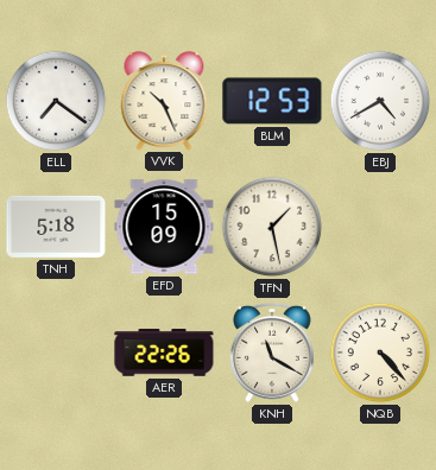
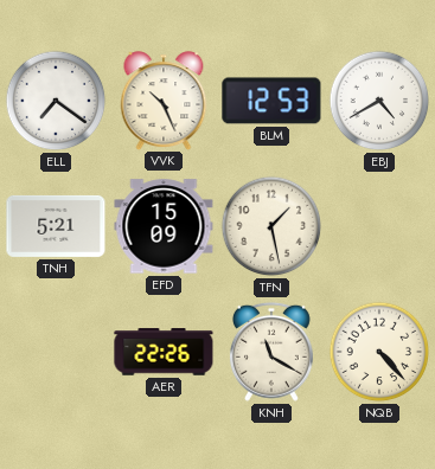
TNH: 5:18 -> 5:21 (56, 226)
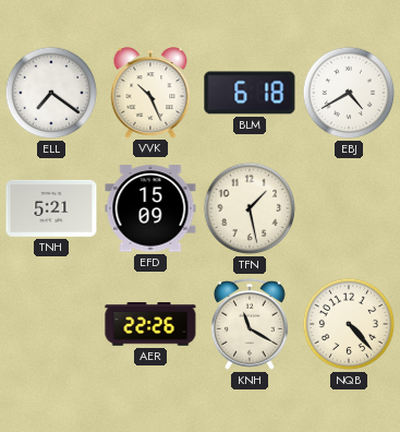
BLM: 12:53 -> 6:18 (250, 93)
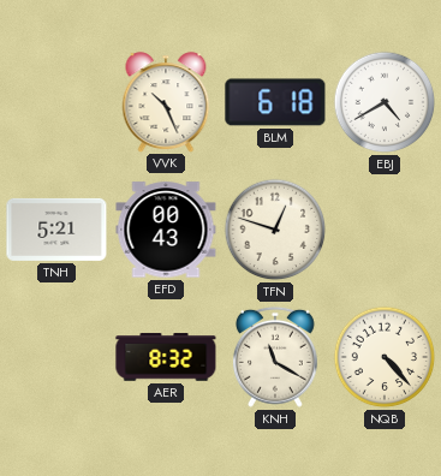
ELL: 7:21 -> none (51, 93)
EFD: 15:09 -> 00:43 (166, 230)
TFN: 1:28 -> 12:48 (275, 230)
AER: 22:26 -> 8:32 (166, 357)
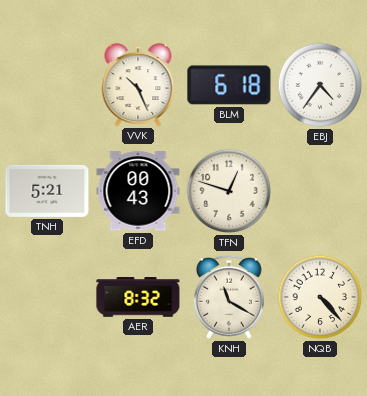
EBJ: 4:40 -> 4:36 (320, 85)
